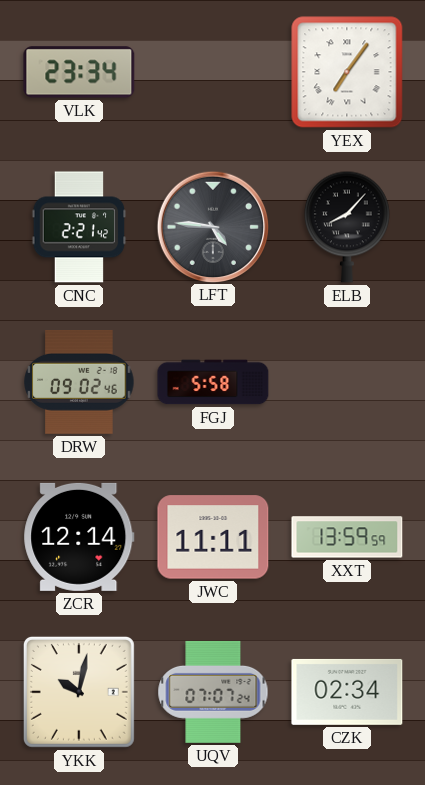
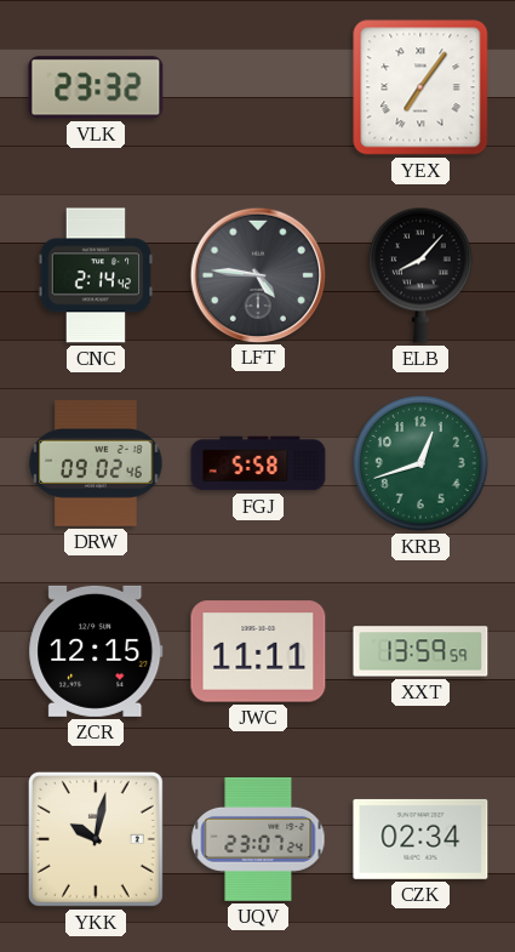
VLK: 23:34 -> 23:32 (96, 87)
CNC: 2:21 -> 2:14 (96, 275)
KRB: none -> 12:42 (422, 464)
ZCR: 12:14 -> 12:15 (96, 651)
UQV: 07:07 -> 23:07 (258, 839)
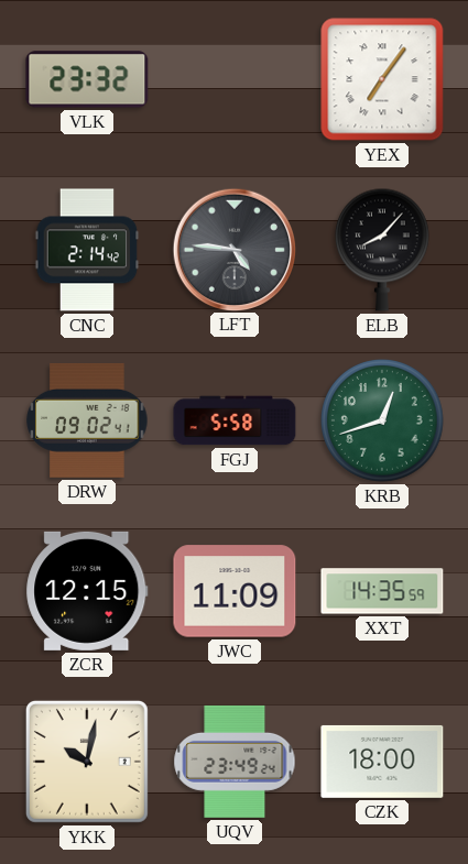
DRW: 09:02:46 -> 09:02:41 (87, 420)
JWC: 11:11 -> 11:09 (235, 591)
XXT: 13:59 -> 14:35 (382, 591)
UQV: 23:07 -> 23:49 (235, 762)
CZK: 02:34 -> 18:00 (382, 762)
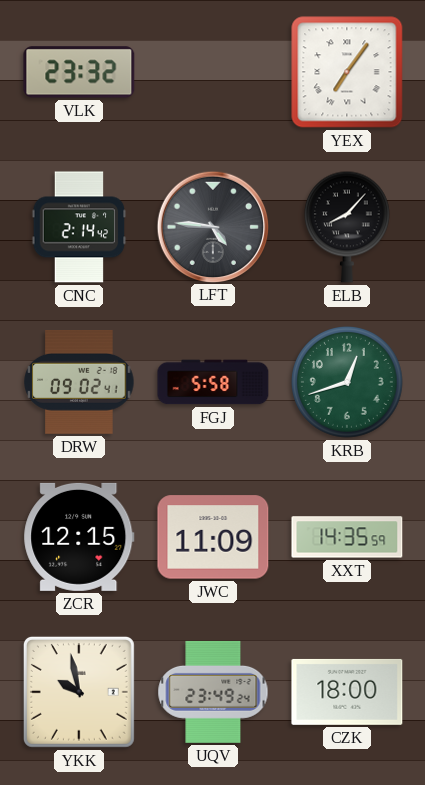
YKK: 10:02 -> 9:58 (79, 692)
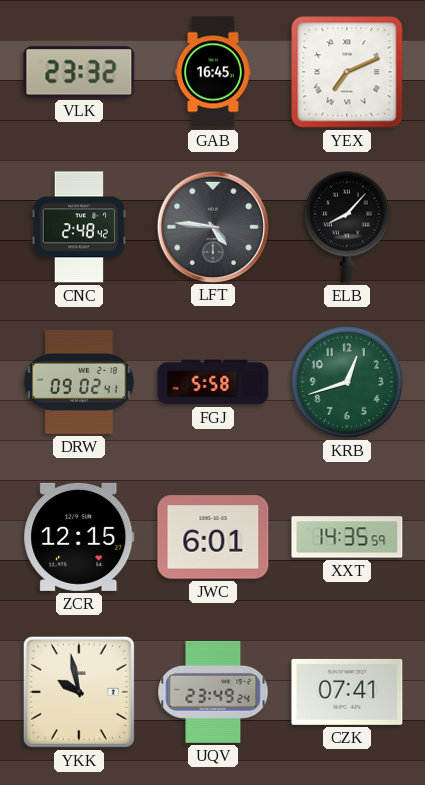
GAB: none -> 16:45 (213, 72)
YEX: 7:06 -> 7:11 (347, 72)
CNC: 2:14 -> 2:48 (79, 227)
JWC: 11:09 -> 6:01 (213, 537)
CZK: 18:00 -> 07:41 (347, 692)
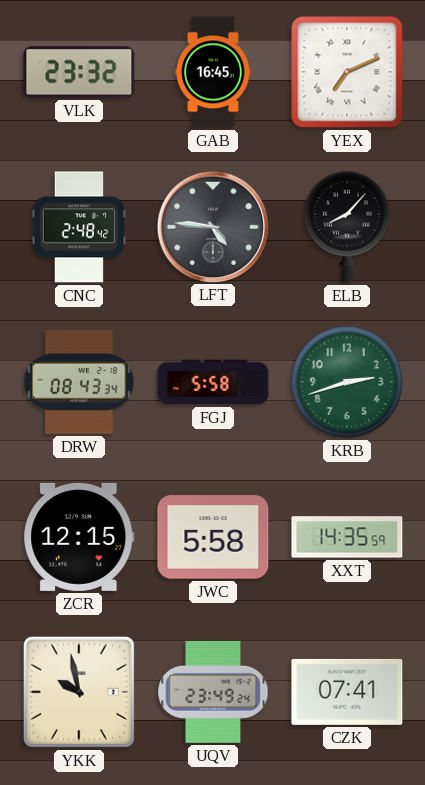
DRW: 09:02 -> 08:43 (79, 382)
KRB: 12:42 -> 2:42 (348, 383)
JWC: 6:01 -> 5:58 (213, 537)
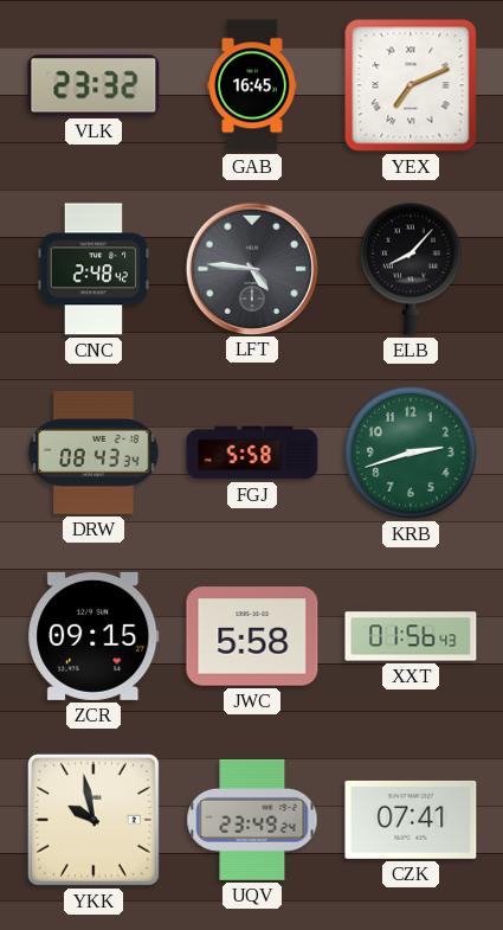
ZCR: 12:15 -> 09:15 (93, 636)
XXT: 14:35 -> 01:56 (411, 636)
